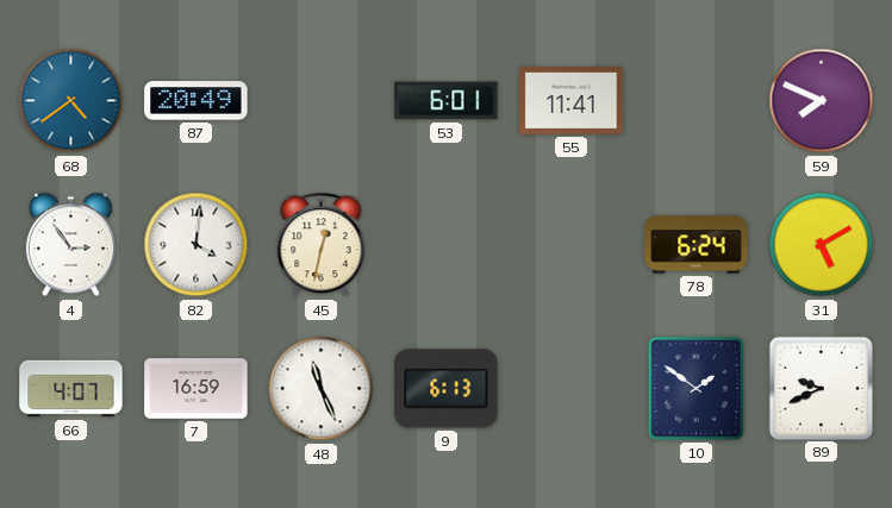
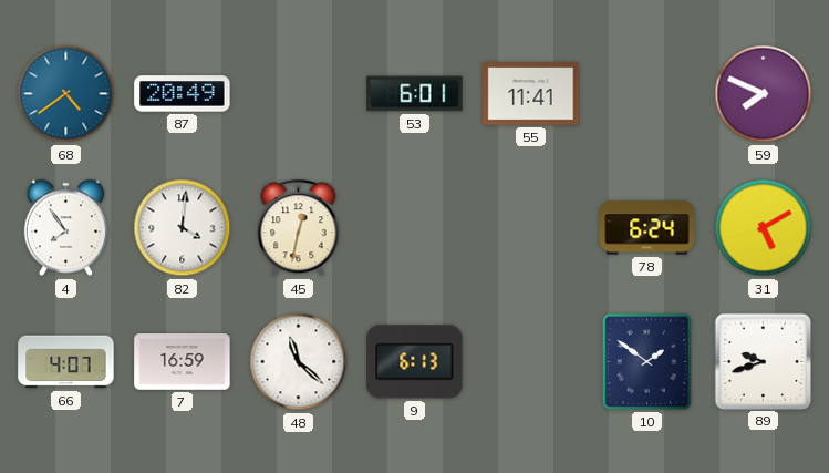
4: 2:54 -> 7:54 (65, 228)
48: 11:26 -> 11:22 (299, 362)
89: 9:41 -> 9:42 (763, 361)
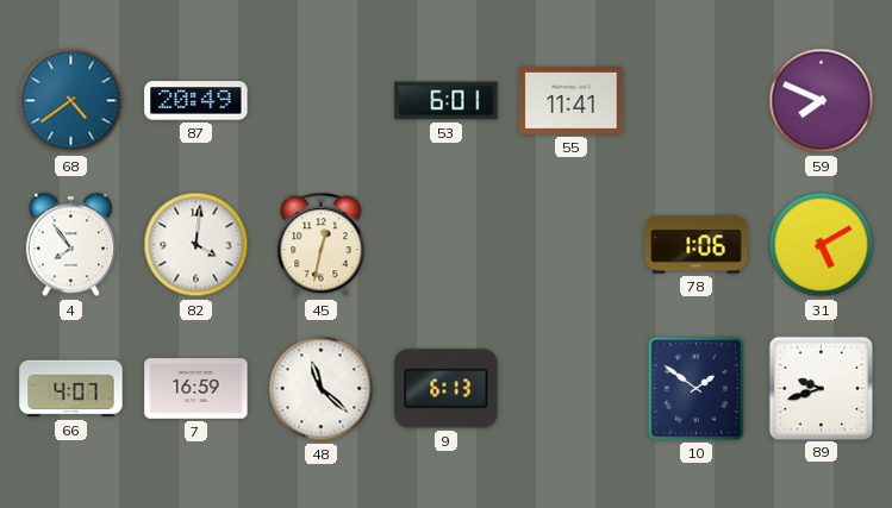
78: 6:24 -> 1:06 (697, 245)
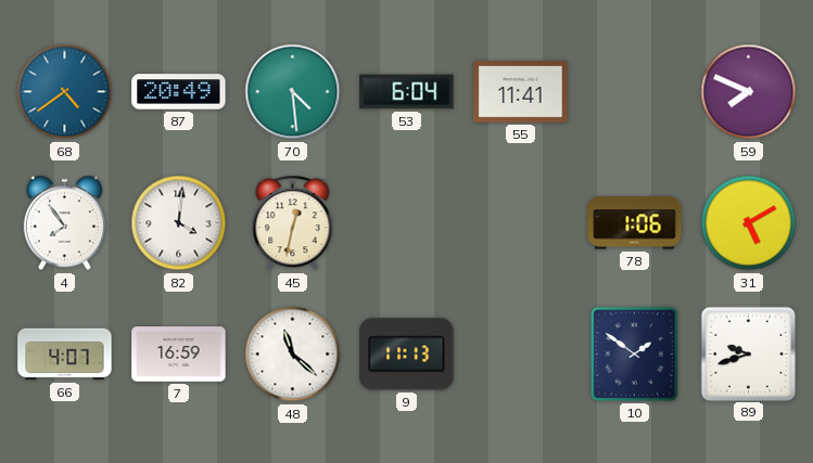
70: none -> 4:29 (293, 92)
53: 6:01 -> 6:04 (407, 92)
9: 6:13 -> 11:13 (407, 355)
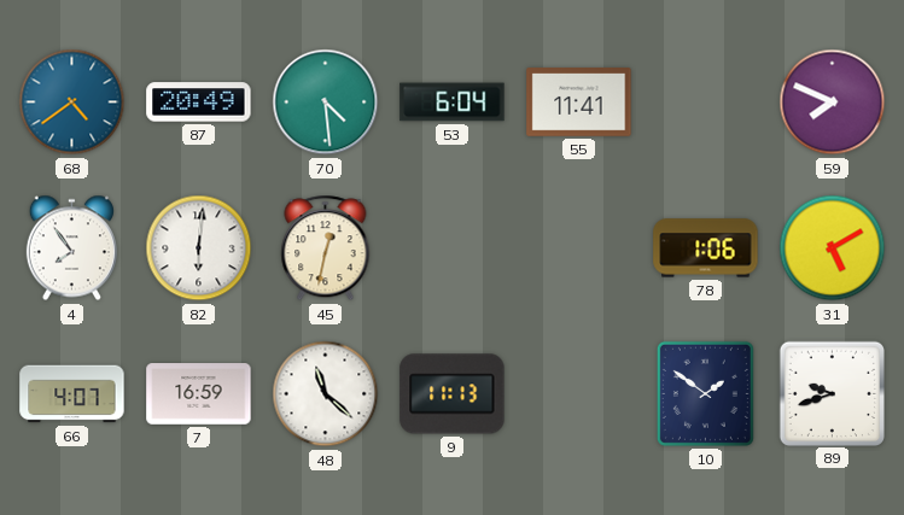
82: 4:01 -> 6:01 (199, 248)
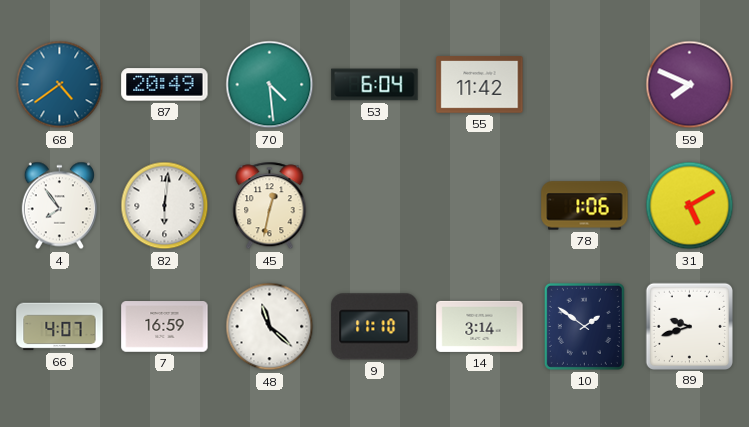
55: 11:41 -> 11:42 (480, 85)
9: 11:13 -> 11:10 (375, 327)
14: none -> 3:14 (480, 326)
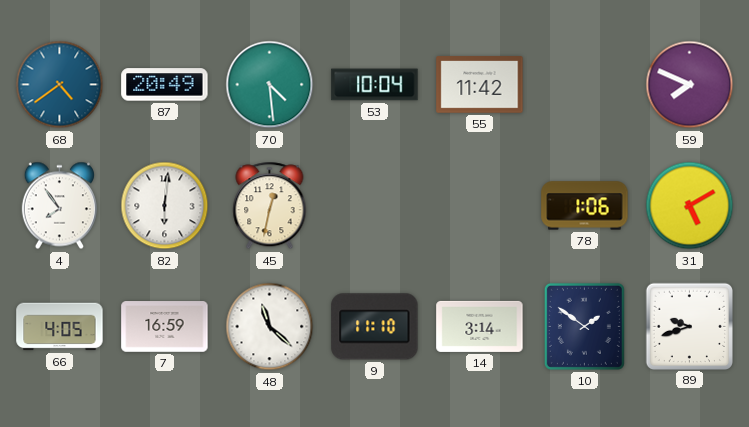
53: 6:04 -> 10:04 (375, 85)
66: 4:07 -> 4:05 (60, 327)
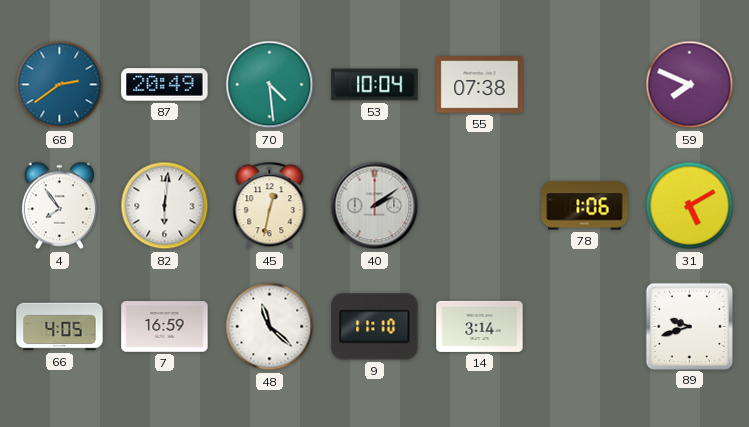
68: 4:39 -> 2:39 (60, 85)
55: 11:42 -> 07:38 (480, 85)
40: none -> 2:09 (375, 206)
10: 1:51 -> none (584, 326)
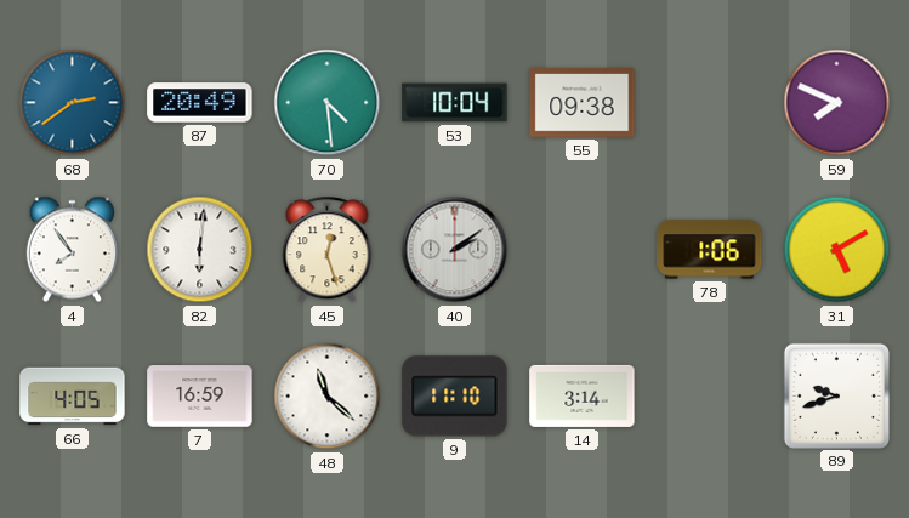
55: 07:38 -> 09:38 (583, 103)
45: 12:32 -> 12:27 (328, 250)
